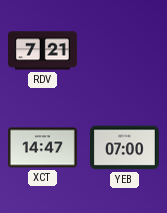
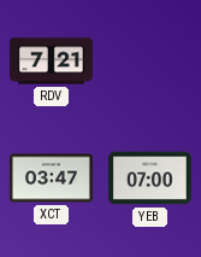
XCT: 14:47 -> 03:47 (51, 179)
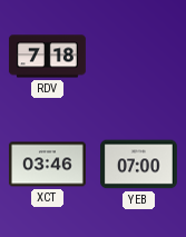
RDV: 7:21 -> 7:18 (47, 57)
XCT: 03:47 -> 03:46 (47, 165)
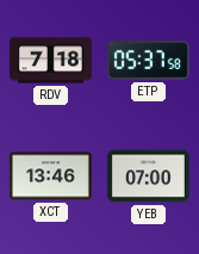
ETP: none -> 05:37 (148, 61)
XCT: 03:46 -> 13:46 (50, 176)
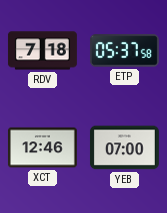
XCT: 13:46 -> 12:46 (42, 148)
